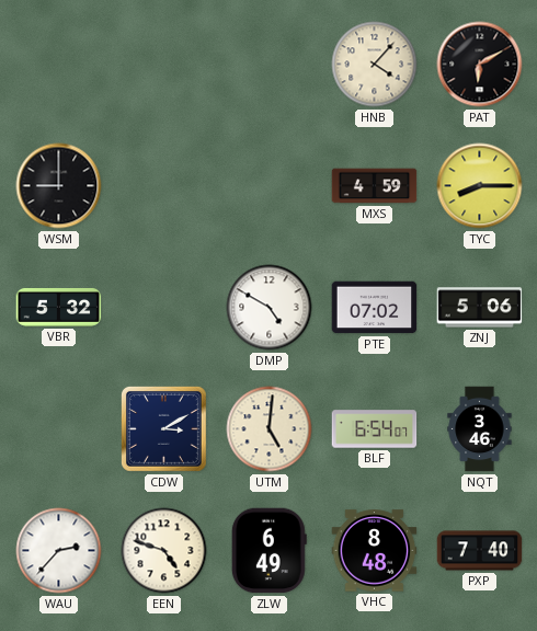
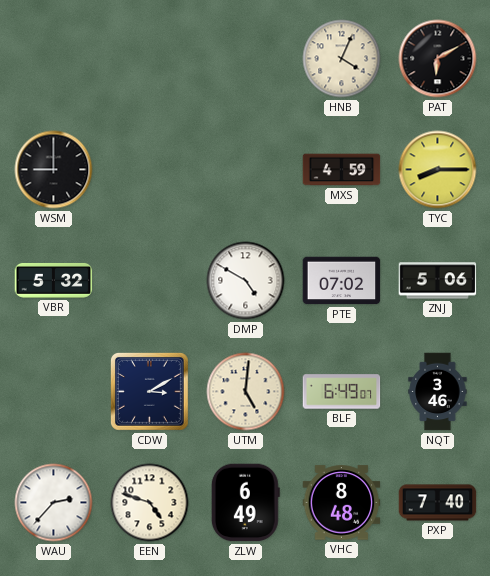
HNB: 4:07 -> 4:04 (342, 59)
BLF: 6:54 -> 6:49 (342, 392)
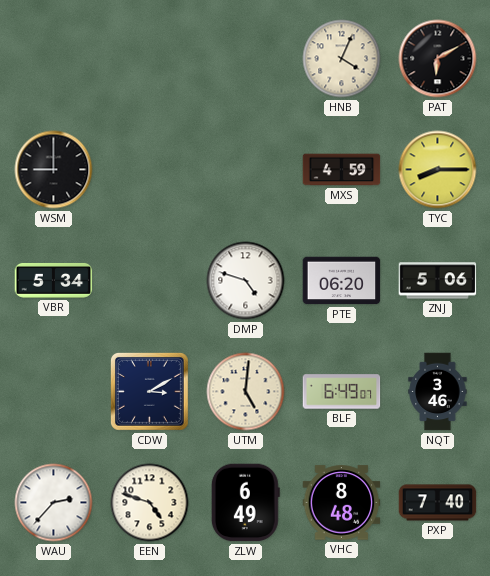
VBR: 5:32 -> 5:34 (54, 280)
DMP: 4:50 -> 4:48 (246, 281)
PTE: 07:02 -> 06:20 (342, 281)
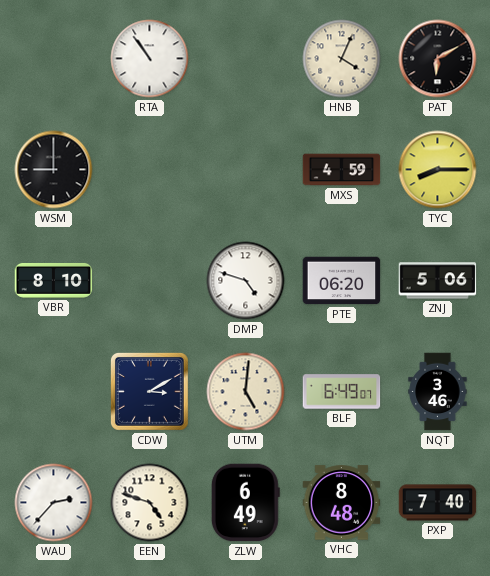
RTA: none -> 10:54 (150, 59)
VBR: 5:34 -> 8:10 (54, 280)
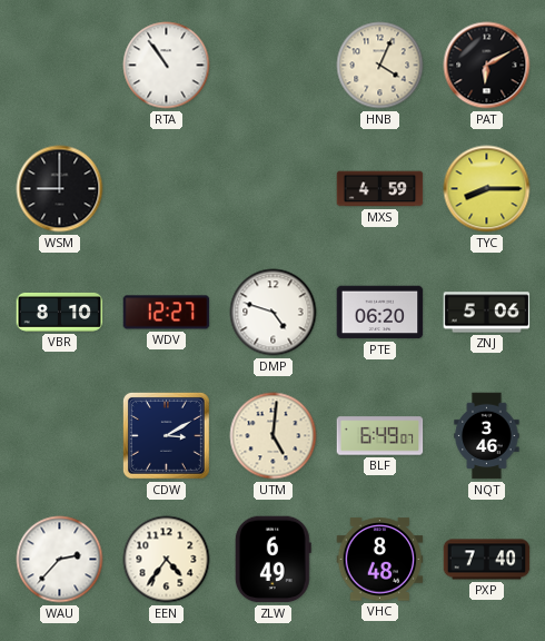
WDV: none -> 12:27 (167, 313)
EEN: 4:48 -> 4:36 (167, 560)
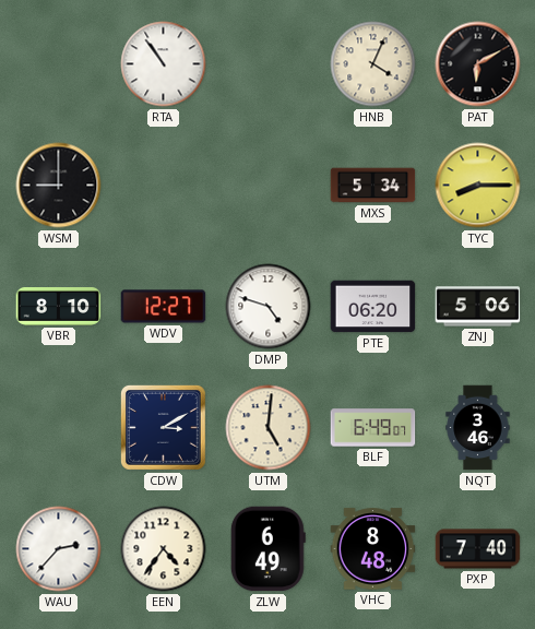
MXS: 4:59 -> 5:34 (373, 186)
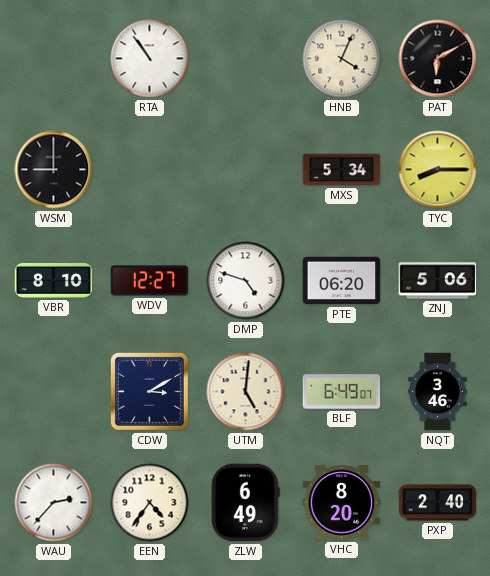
VHC: 8:48 -> 8:20 (342, 503)
PXP: 7:40 -> 2:40 (438, 503)
